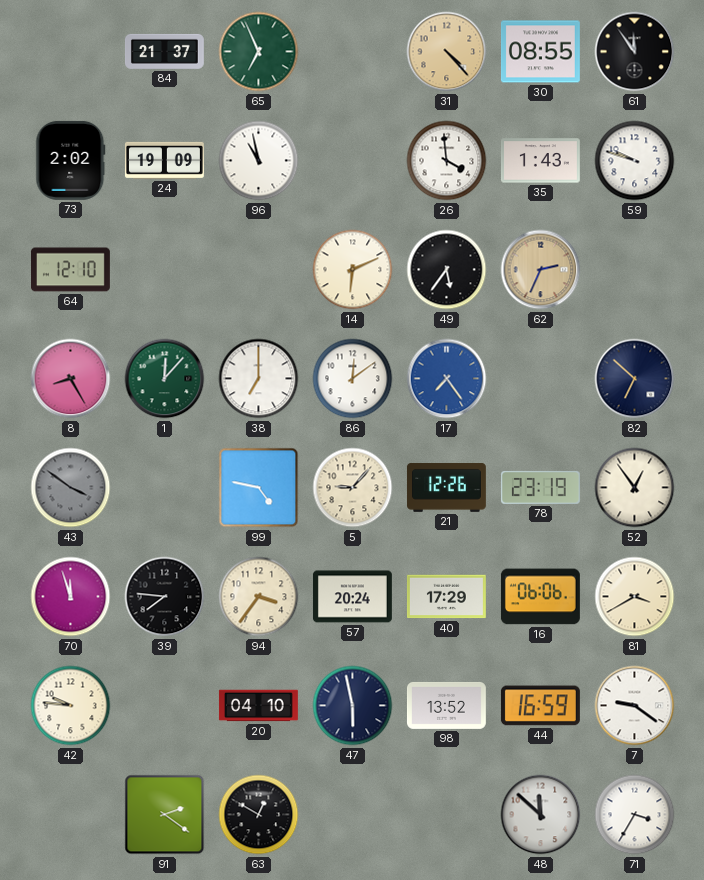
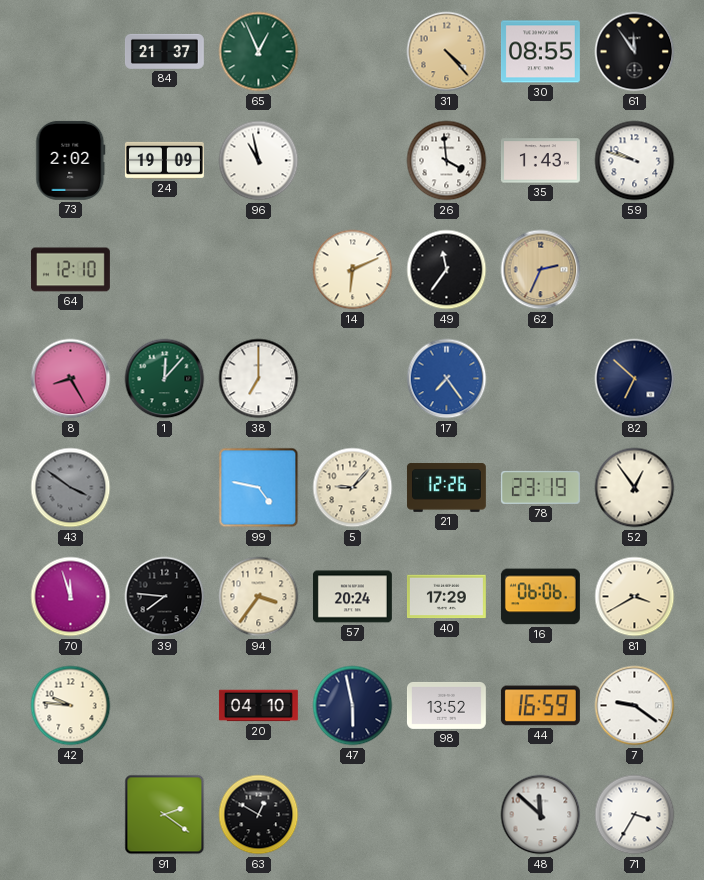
65: 6:56 -> 12:56 (259, 52)
49: 5:36 -> 11:36 (447, 270)
86: 12:09 -> none (353, 379)
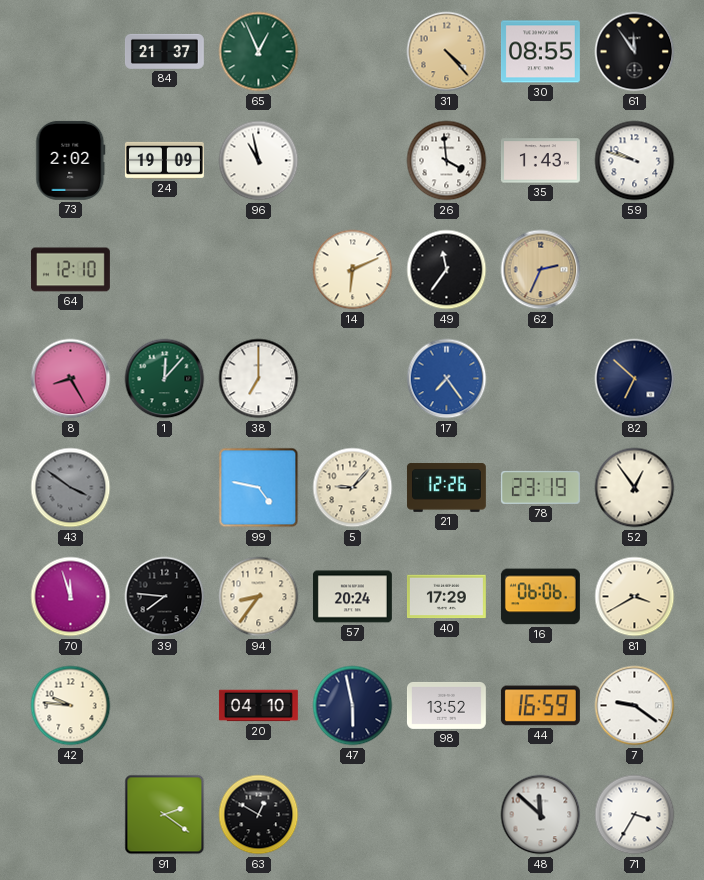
94: 3:36 -> 8:36 (259, 597)
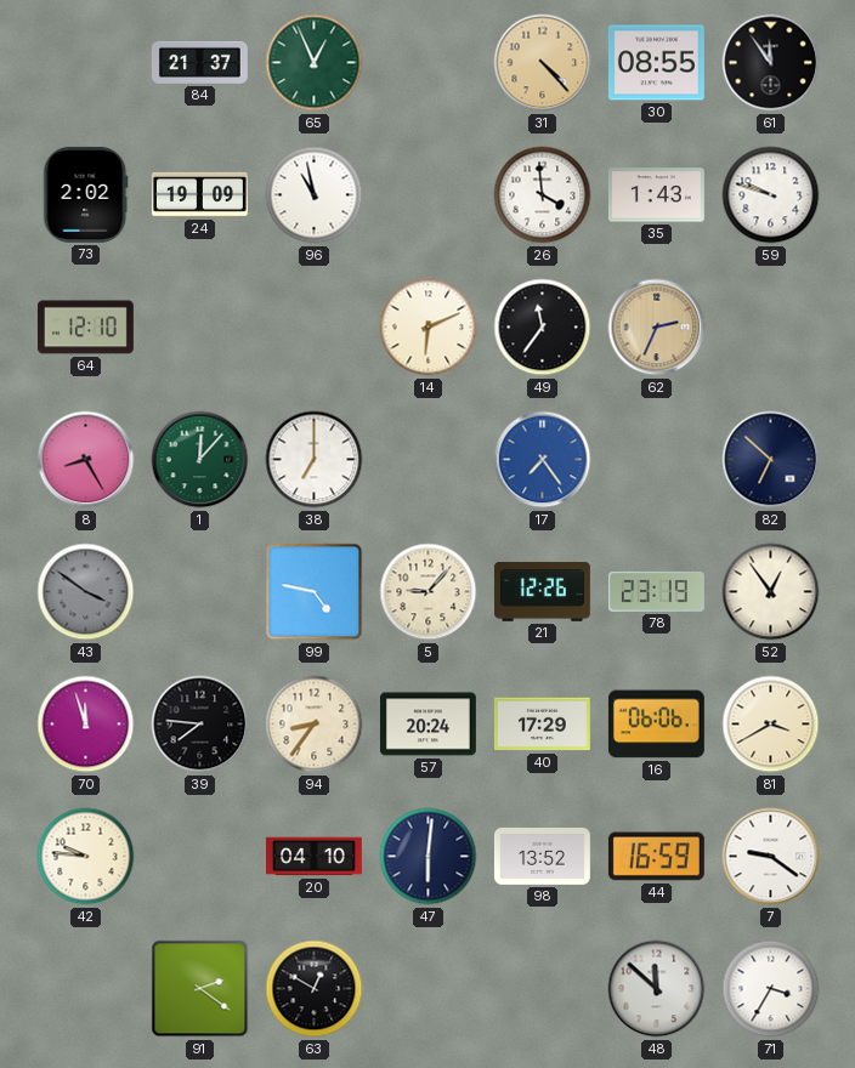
47: 5:58 -> 6:01 (429, 857)
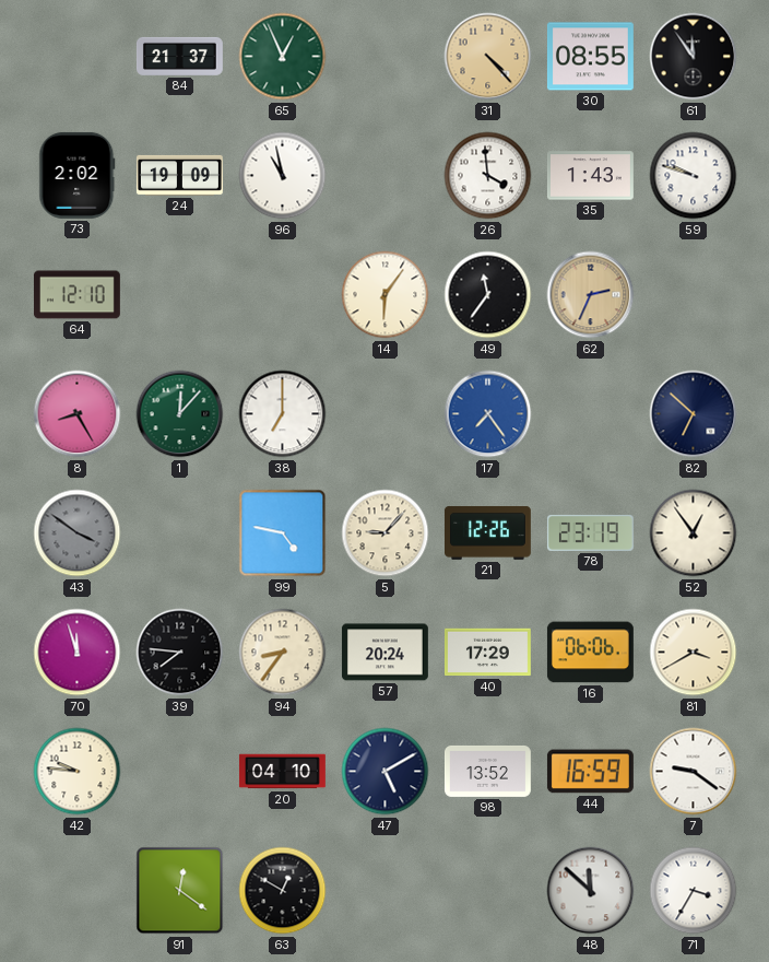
14: 6:11 -> 6:06 (386, 295)
47: 6:01 -> 5:10 (386, 772)
91: 2:21 -> 12:21 (180, 891)
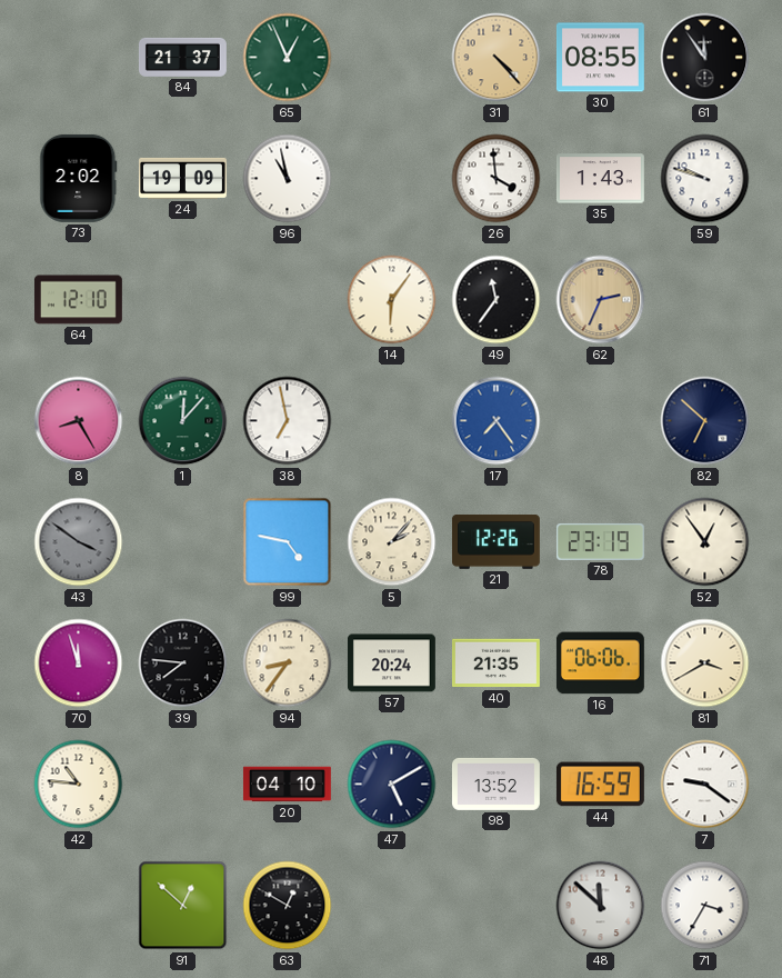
38: 7:00 -> 6:58 (288, 421)
5: 9:07 -> 2:07 (392, 542)
40: 17:29 -> 21:35 (495, 663)
42: 9:46 -> 10:46 (79, 785)
91: 12:21 -> 12:52 (183, 906)
